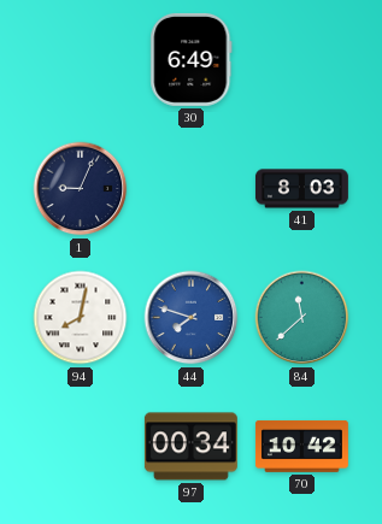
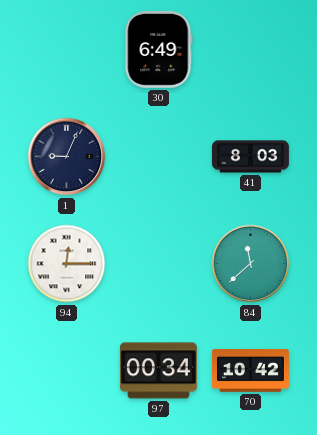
94: 8:02 -> 12:15 (67, 264)
44: 7:48 -> none (192, 318)
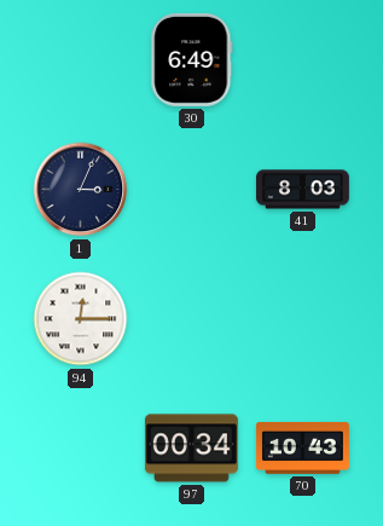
1: 9:04 -> 3:04 (81, 190)
84: 11:38 -> none (251, 264)
70: 10:42 -> 10:43 (302, 449)
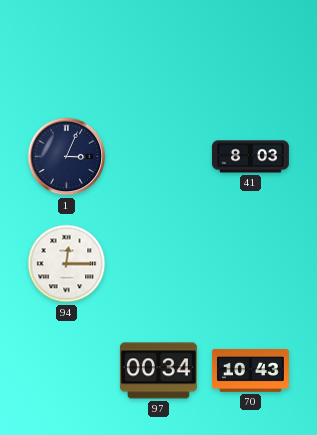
30: 6:49 -> none (192, 59)
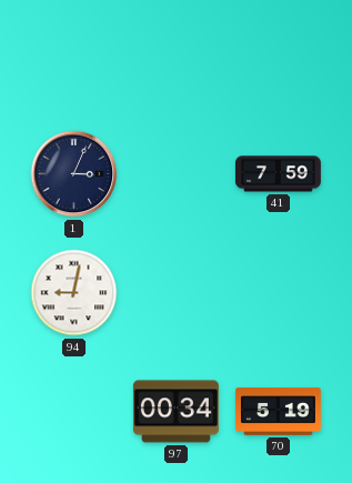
41: 8:03 -> 7:59 (278, 174)
94: 12:15 -> 9:02 (74, 293)
70: 10:43 -> 5:19 (278, 412)
